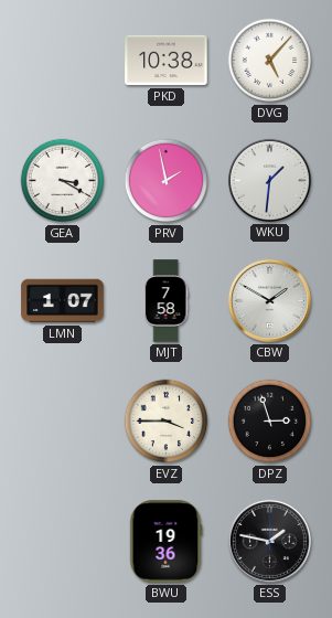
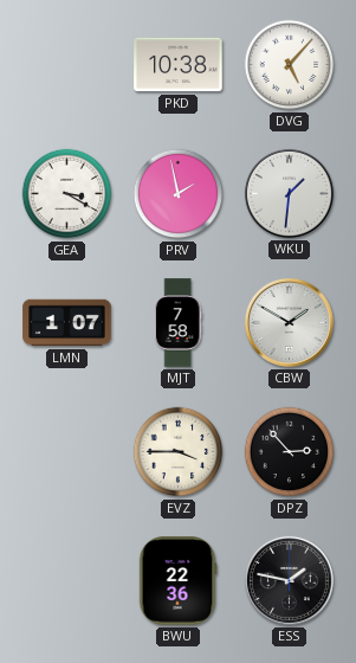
DPZ: 2:57 -> 2:53 (290, 452)
BWU: 19:36 -> 22:36 (177, 581)
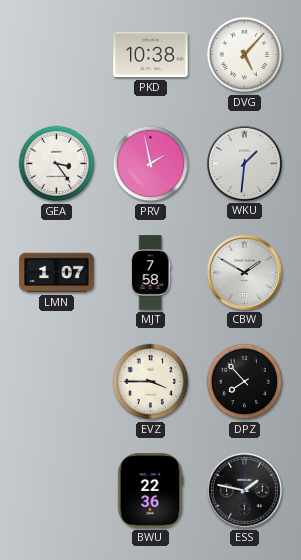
GEA: 3:20 -> 3:24 (57, 164)
DPZ: 2:53 -> 7:53 (245, 382)
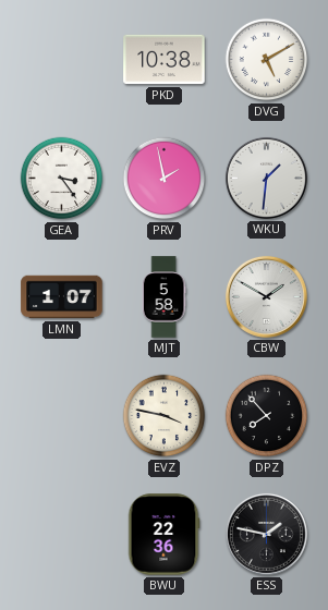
DVG: 5:07 -> 5:10 (267, 60)
MJT: 7:58 -> 5:58 (163, 297)
EVZ: 3:45 -> 3:47 (165, 416)
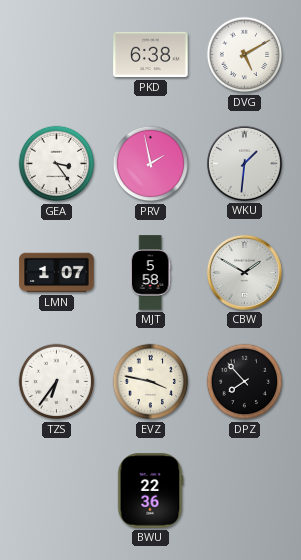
PKD: 10:38 -> 6:38 (151, 55)
TZS: none -> 6:36 (57, 382)
ESS: 1:47 -> none (266, 534)
